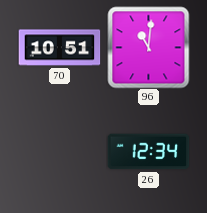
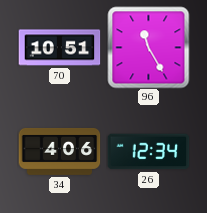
96: 11:01 -> 11:25 (148, 47)
34: none -> 4:06 (59, 151)
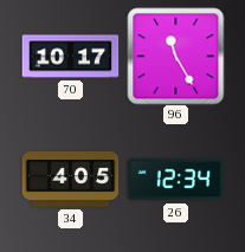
70: 10:51 -> 10:17 (70, 57)
34: 4:06 -> 4:05 (70, 179)
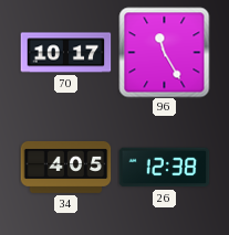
26: 12:34 -> 12:38 (164, 168)
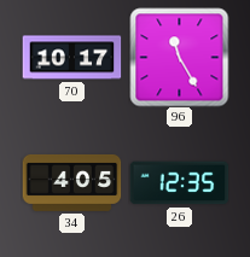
26: 12:38 -> 12:35 (179, 183)
